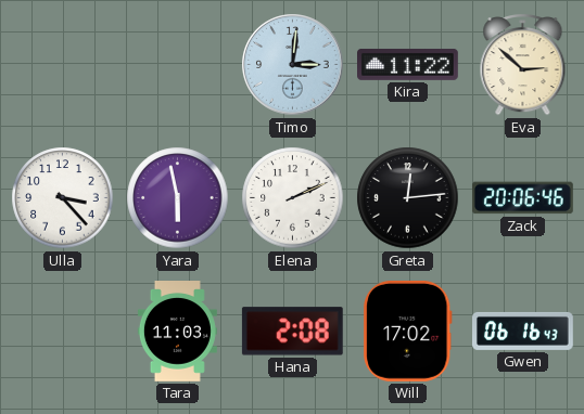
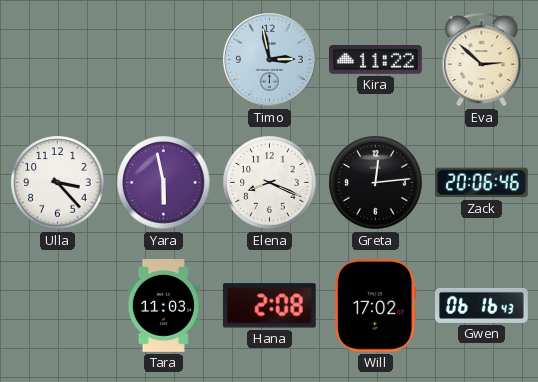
Timo: 3:01 -> 2:58 (270, 60)
Elena: 2:11 -> 8:19 (270, 183)
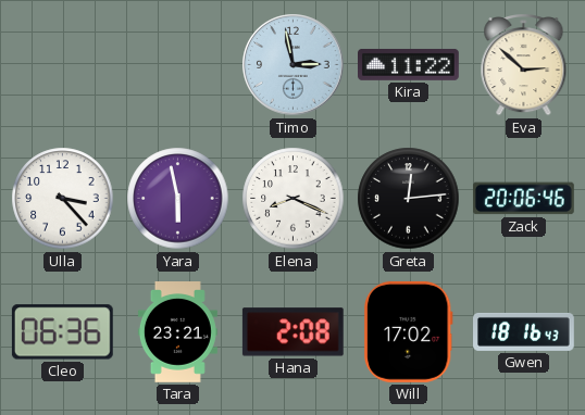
Cleo: none -> 06:36 (62, 332)
Tara: 11:03 -> 23:21 (177, 332)
Gwen: 06:16 -> 18:16 (524, 331)
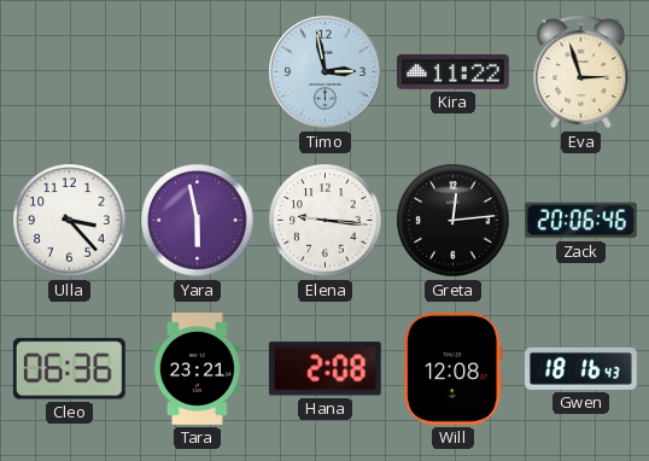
Eva: 2:52 -> 2:57 (581, 72)
Elena: 8:19 -> 9:16 (326, 221)
Will: 17:02 -> 12:08 (454, 368)
